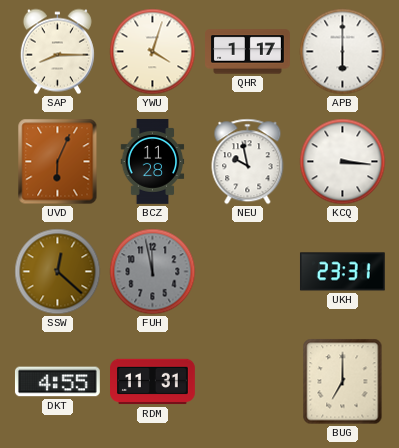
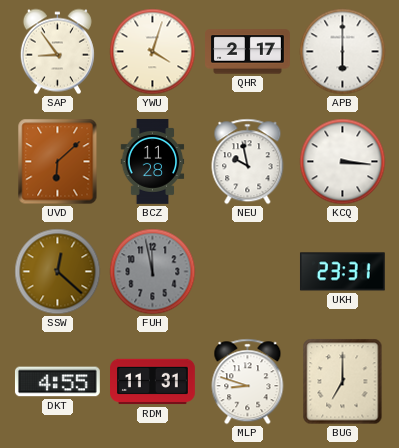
SAP: 8:15 -> 8:54 (57, 52)
QHR: 1:17 -> 2:17 (248, 52)
UVD: 6:04 -> 6:08 (58, 162)
MLP: none -> 8:48 (248, 382)
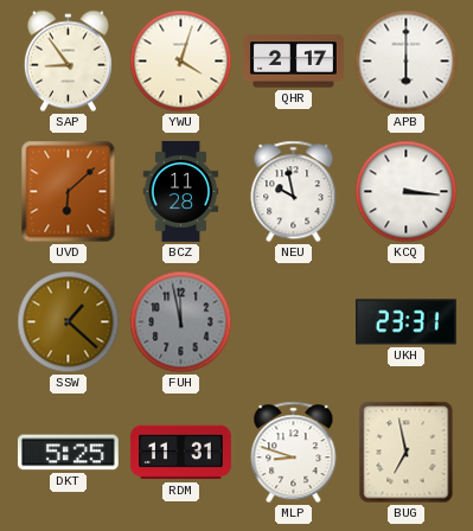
SSW: 12:22 -> 1:22 (69, 322)
DKT: 4:55 -> 5:25 (68, 453)
BUG: 7:00 -> 6:58 (407, 453)
